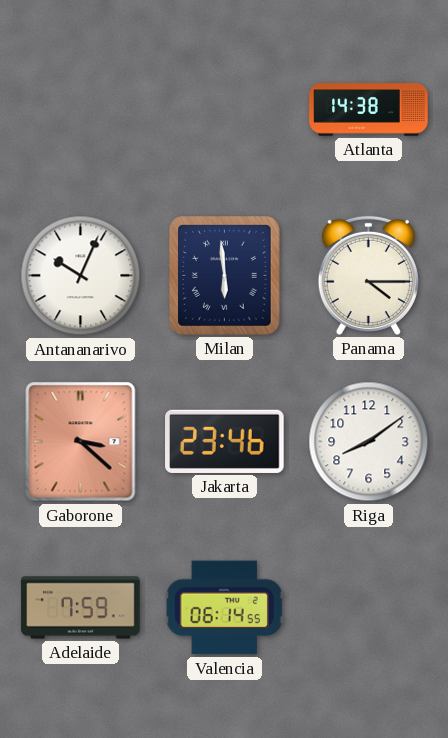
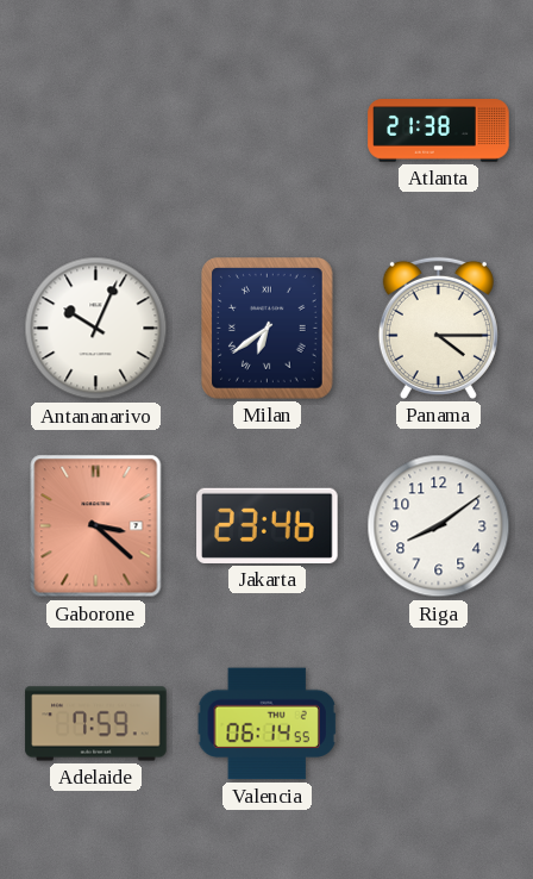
Atlanta: 14:38 -> 21:38 (439, 131)
Milan: 5:59 -> 6:39 (268, 329)
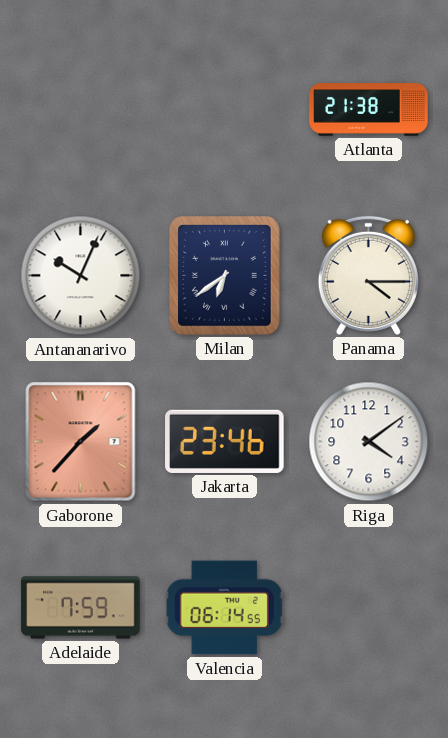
Gaborone: 3:22 -> 1:37 (81, 442)
Riga: 8:09 -> 4:09 (369, 442)
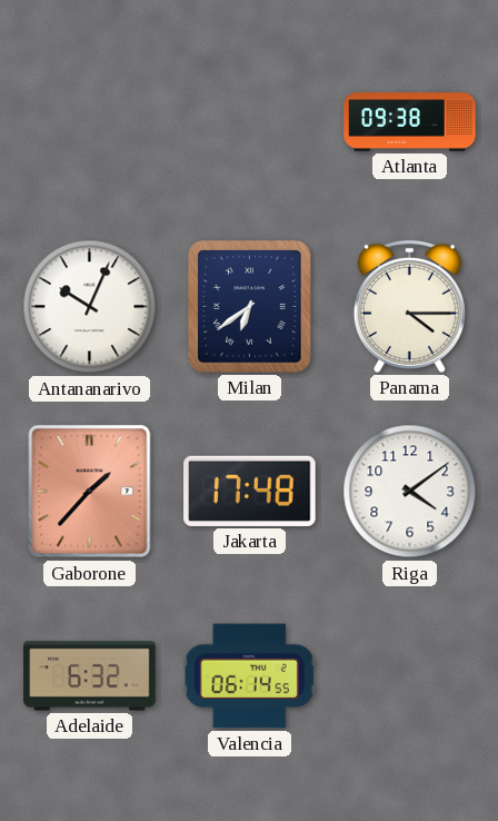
Atlanta: 21:38 -> 09:38 (410, 122)
Jakarta: 23:46 -> 17:48 (250, 491)
Adelaide: 7:59 -> 6:32 (90, 676)
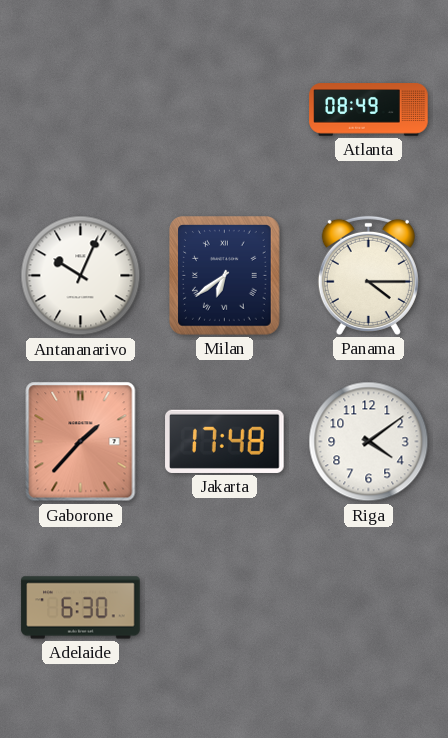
Atlanta: 09:38 -> 08:49 (369, 110)
Adelaide: 6:32 -> 6:30 (81, 608)
Valencia: 06:14 -> none (249, 676)
